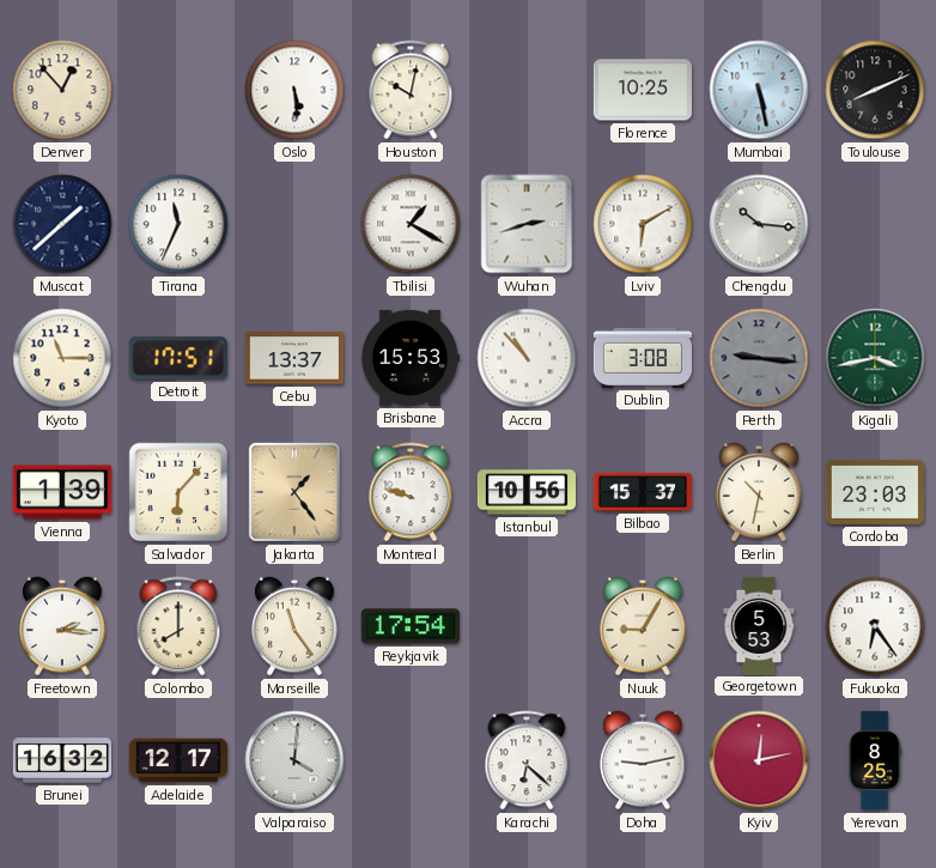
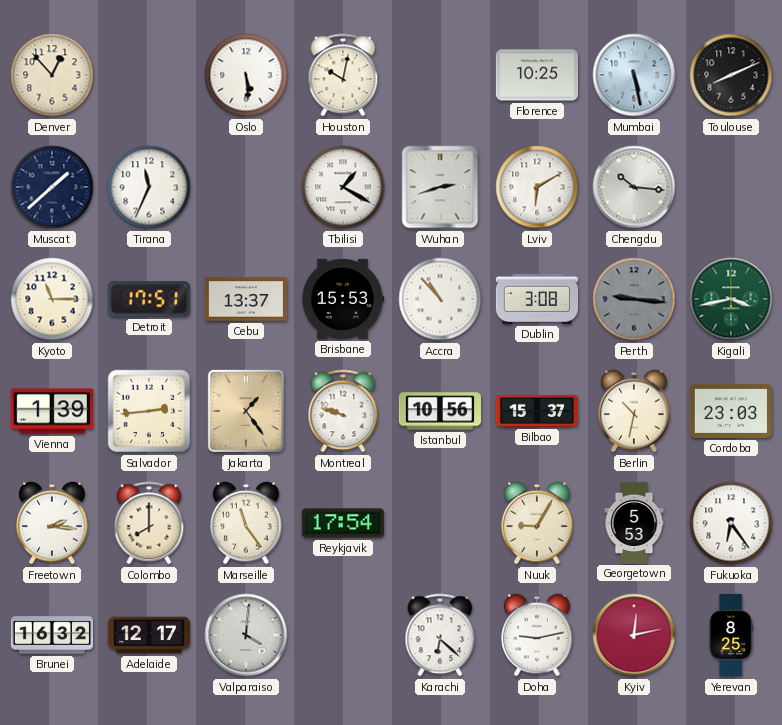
Salvador: 6:07 -> 2:44 (149, 411)
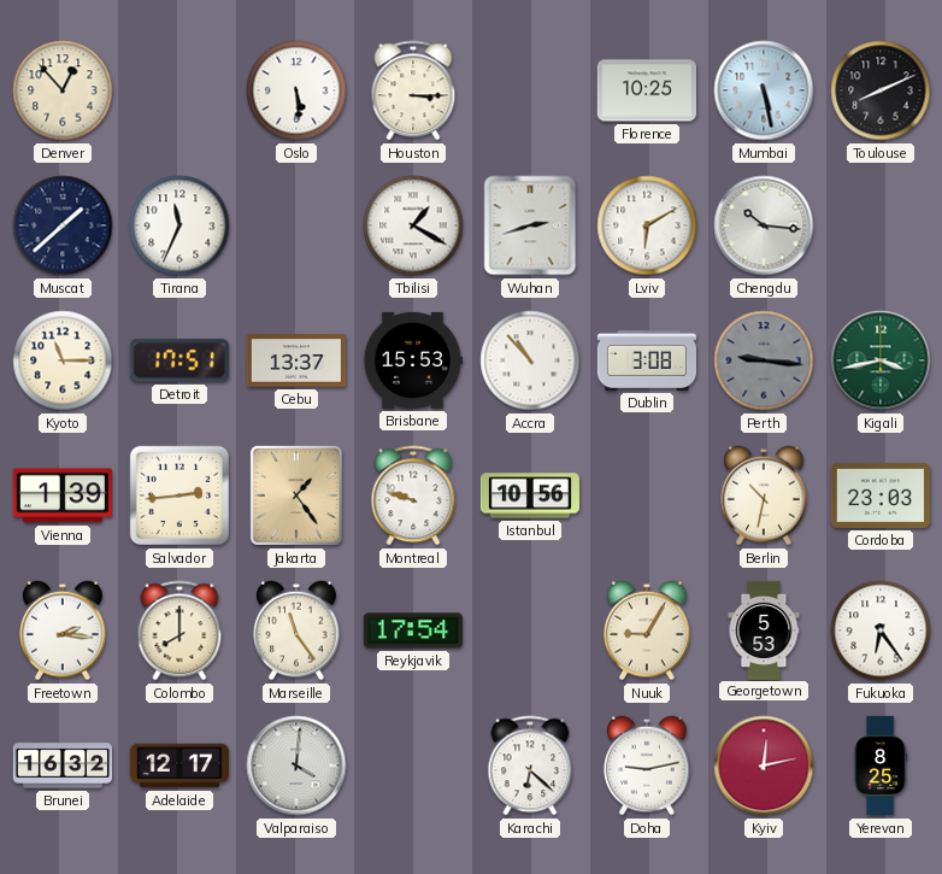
Houston: 10:02 -> 3:15 (413, 90)
Bilbao: 15:37 -> none (536, 411)
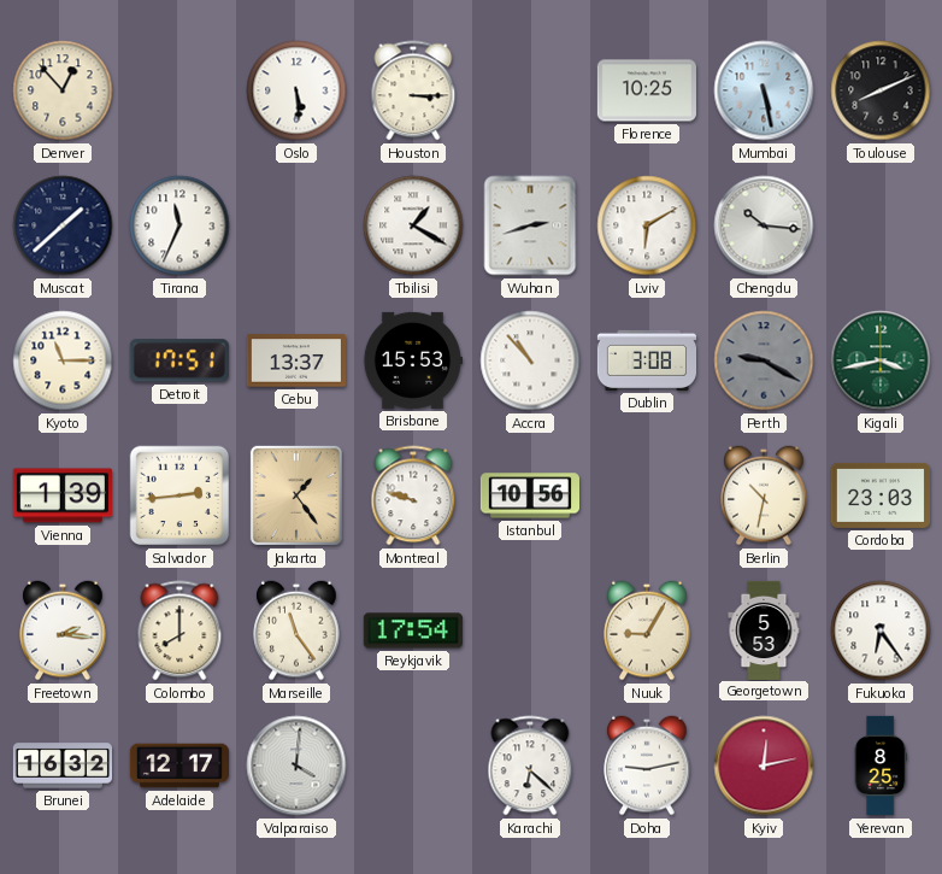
Perth: 9:16 -> 9:20 (764, 360)
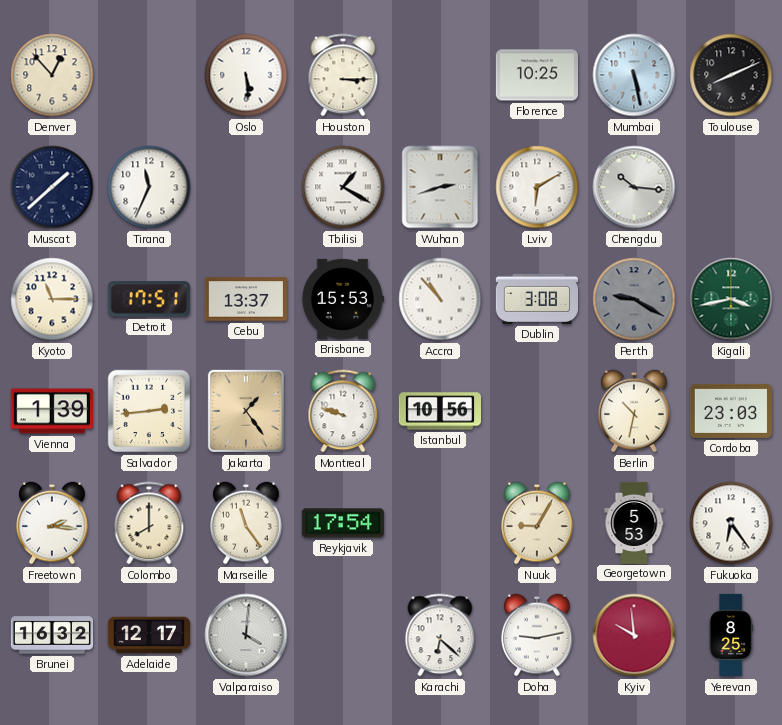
Kyiv: 12:13 -> 9:59 (634, 635)
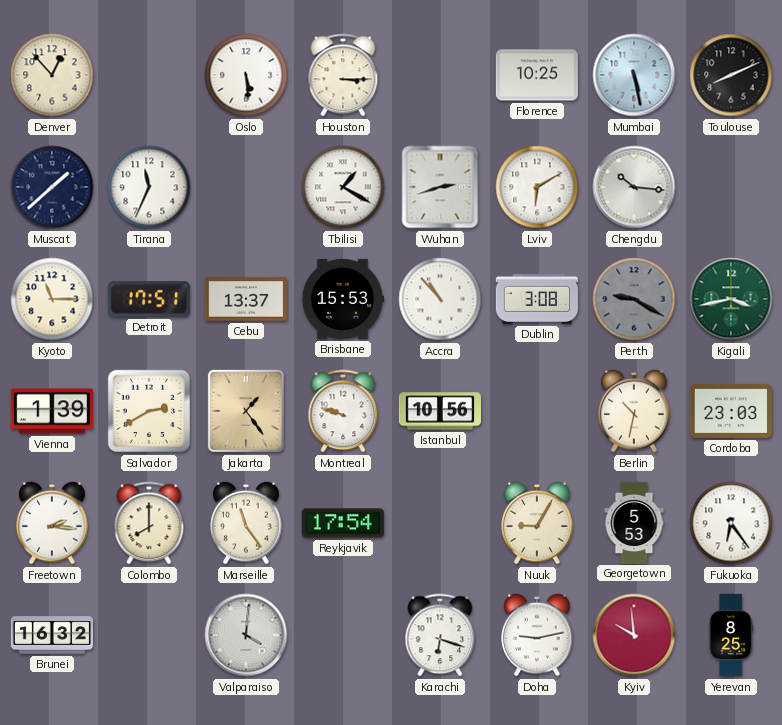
Salvador: 2:44 -> 2:40 (149, 411)
Adelaide: 12:17 -> none (148, 635)
Karachi: 6:22 -> 6:18 (440, 635)
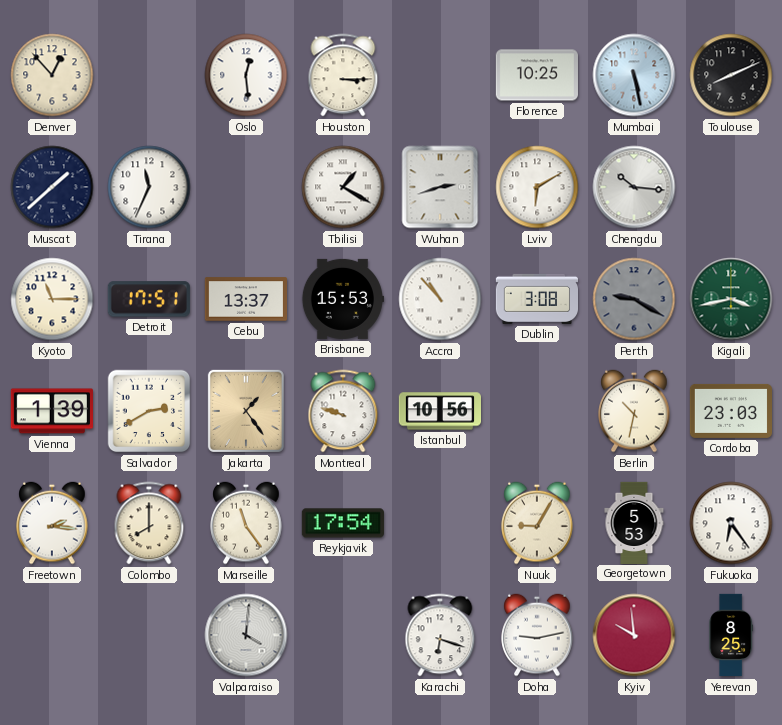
Oslo: 5:29 -> 12:29 (246, 75)
Brunei: 16:32 -> none (51, 635)
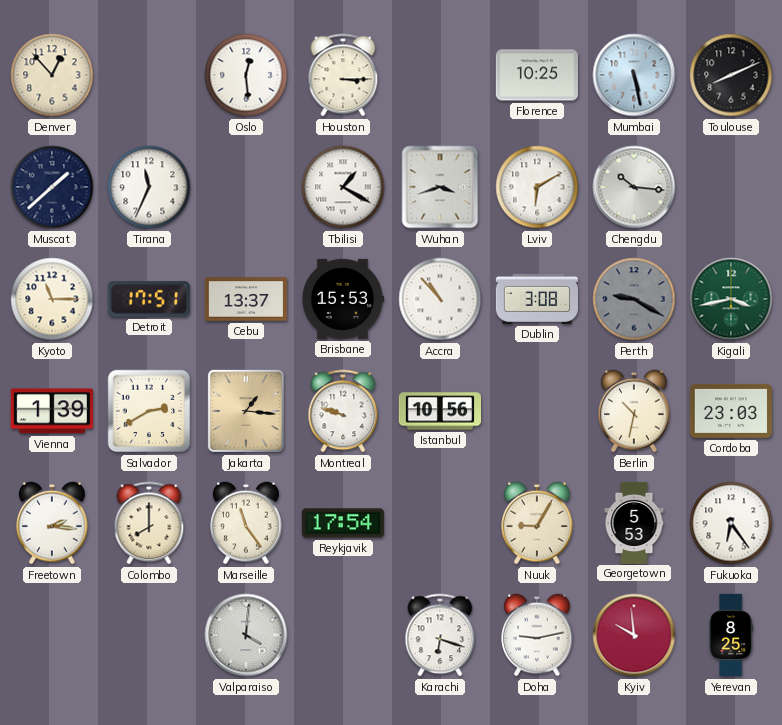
Wuhan: 2:42 -> 3:42 (440, 187)
Jakarta: 1:24 -> 1:16 (246, 411)
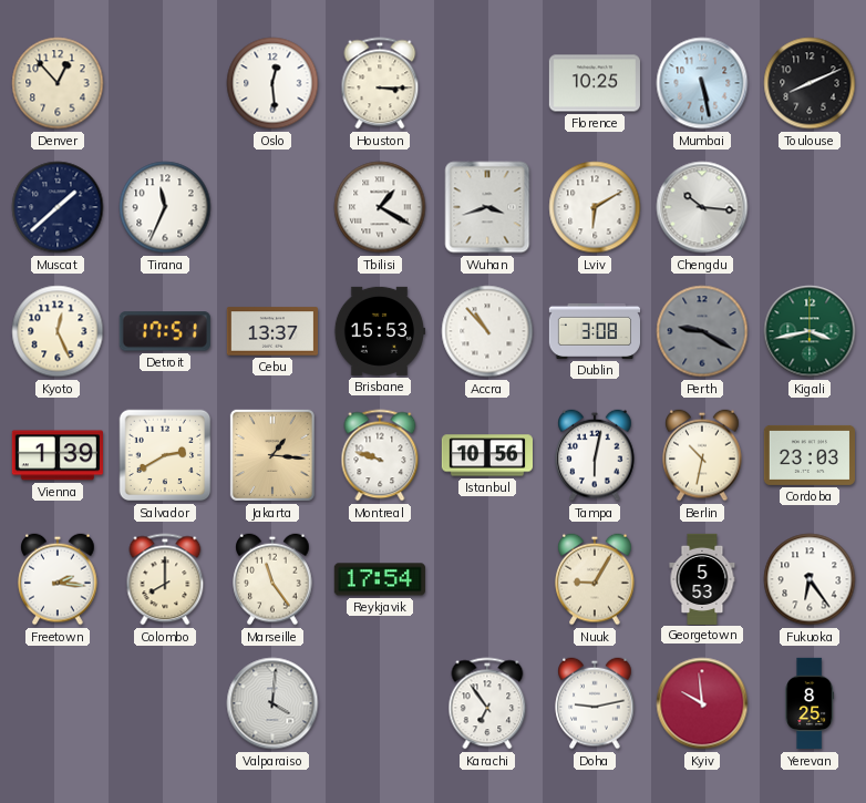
Kyoto: 11:15 -> 12:26 (58, 331)
Tampa: none -> 6:02 (595, 455)
Karachi: 6:18 -> 6:54 (487, 703)
